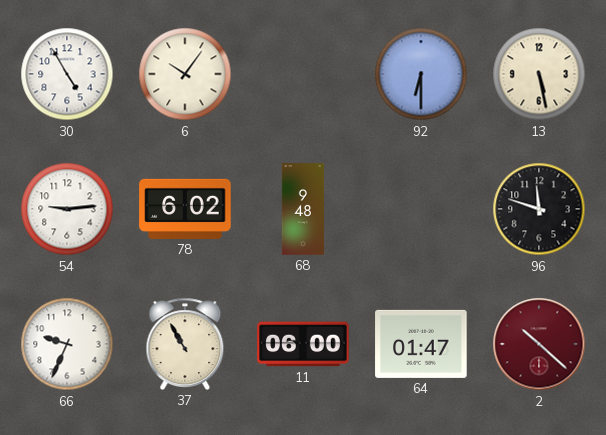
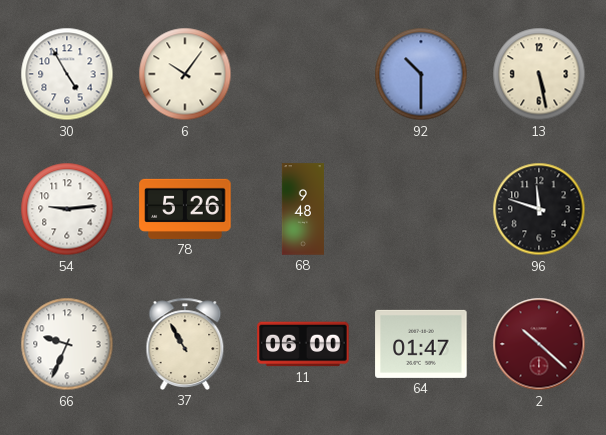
92: 6:30 -> 10:30 (421, 74)
78: 6:02 -> 5:26 (185, 209)
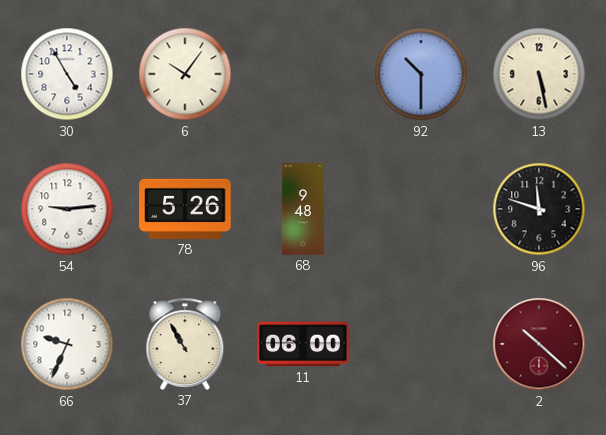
64: 01:47 -> none (421, 344)
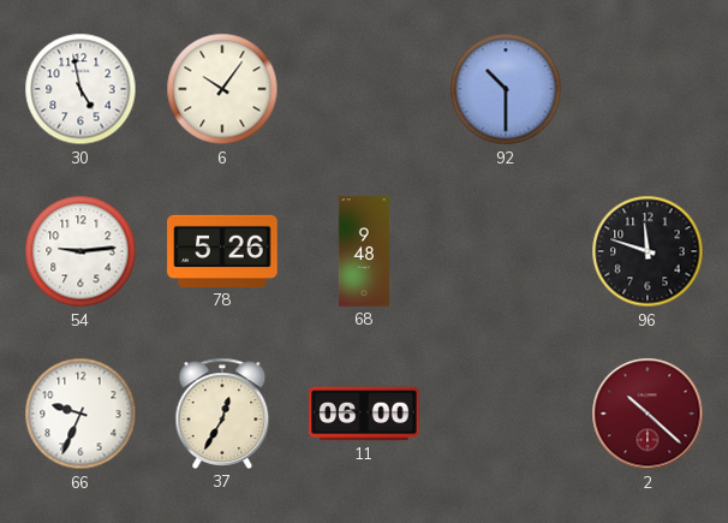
30: 4:55 -> 4:58 (80, 89)
13: 5:28 -> none (539, 74)
37: 10:55 -> 12:35 (222, 414)
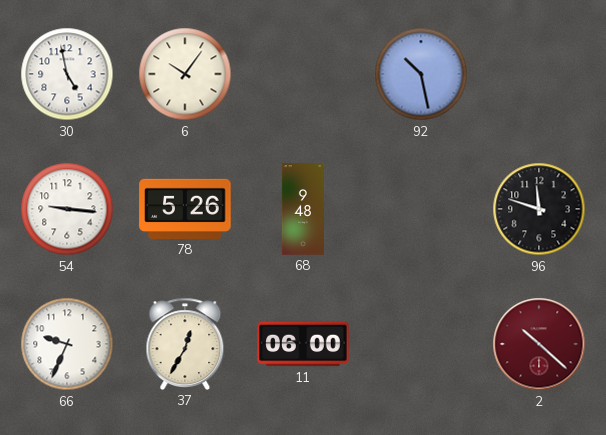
92: 10:30 -> 10:28 (421, 74)
54: 9:14 -> 9:16 (67, 209)
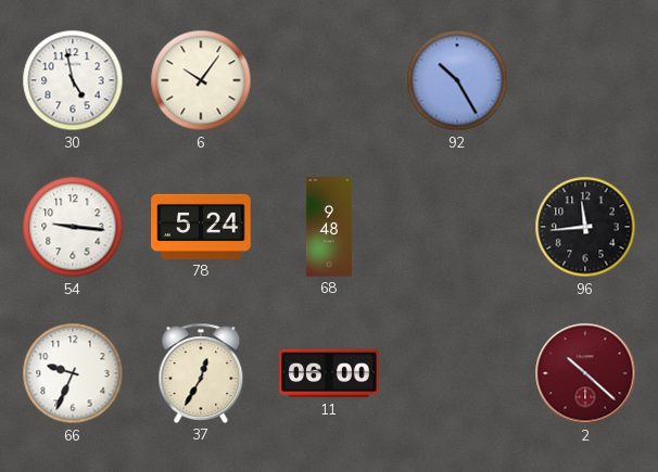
92: 10:28 -> 10:25 (457, 80)
78: 5:26 -> 5:24 (201, 227)
96: 11:48 -> 11:44 (585, 227)
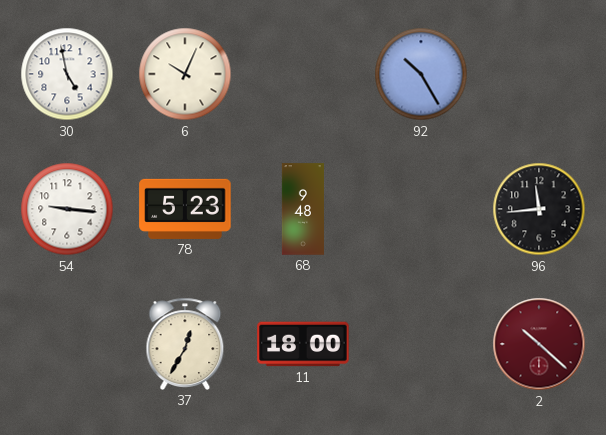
6: 10:06 -> 10:04 (185, 74)
78: 5:24 -> 5:23 (185, 209)
66: 9:34 -> none (73, 373)
11: 06:00 -> 18:00 (303, 344)
